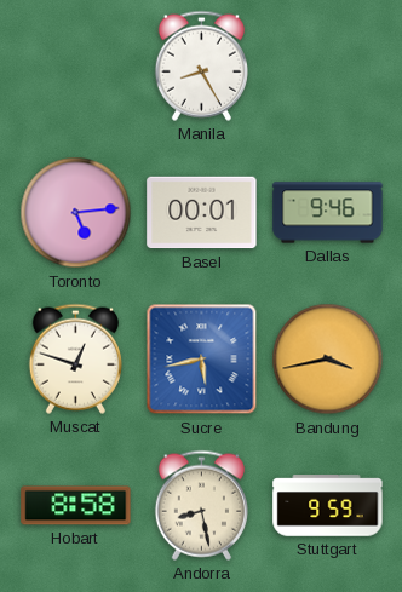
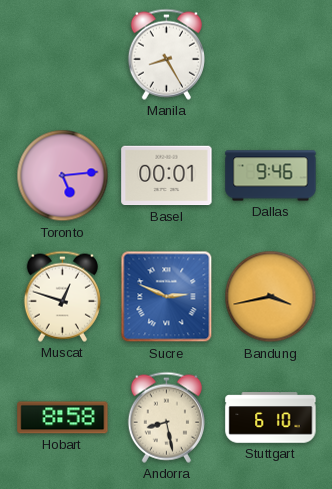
Sucre: 5:43 -> 2:49 (167, 297)
Stuttgart: 9:59 -> 6:10 (271, 418)
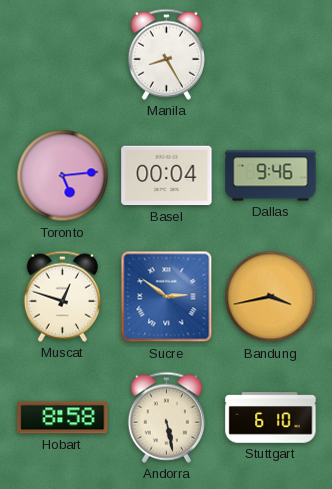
Basel: 00:01 -> 00:04 (167, 176)
Sucre: 2:49 -> 2:51 (167, 297)
Andorra: 8:28 -> 5:28 (166, 417)
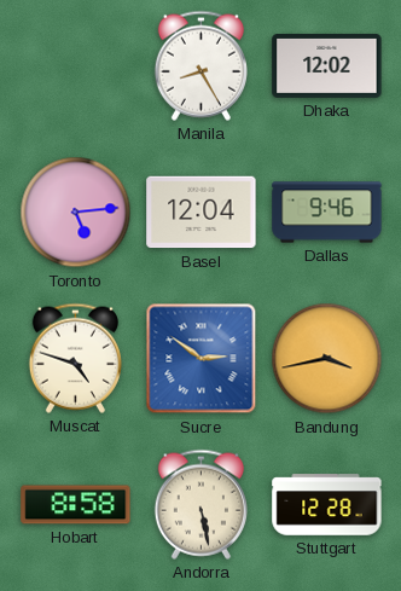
Dhaka: none -> 12:02 (327, 65)
Basel: 00:04 -> 12:04 (202, 213)
Muscat: 12:48 -> 4:48 (75, 358)
Stuttgart: 6:10 -> 12:28 (327, 505)
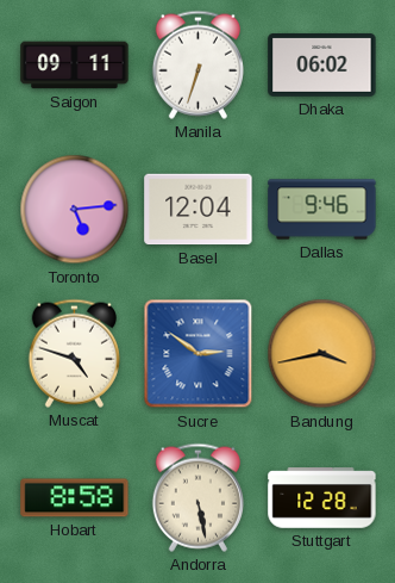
Saigon: none -> 09:11 (75, 66)
Manila: 8:25 -> 6:33 (197, 64)
Dhaka: 12:02 -> 06:02 (322, 64)
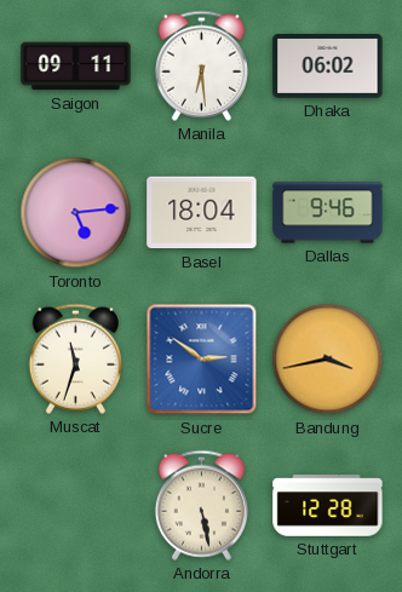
Manila: 6:33 -> 6:29 (201, 65)
Basel: 12:04 -> 18:04 (202, 213)
Muscat: 4:48 -> 11:33 (75, 358)
Hobart: 8:58 -> none (75, 498)
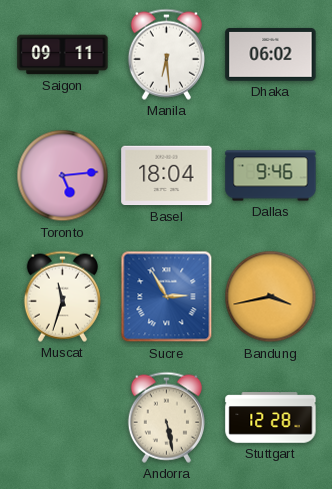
Sucre: 2:51 -> 2:55 (167, 297)
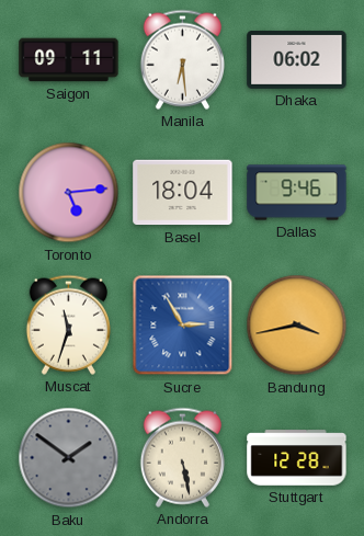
Baku: none -> 1:51 (69, 458)
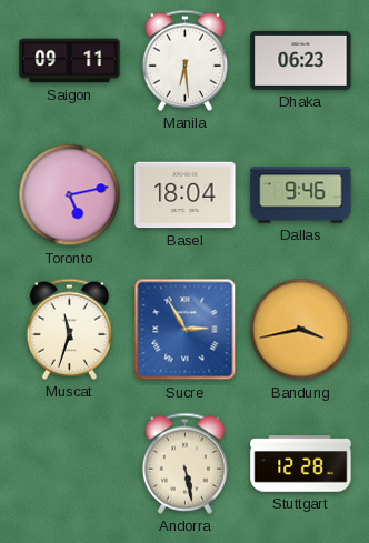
Dhaka: 06:02 -> 06:23 (301, 60)
Toronto: 5:14 -> 5:13 (70, 195)
Baku: 1:51 -> none (69, 458)
